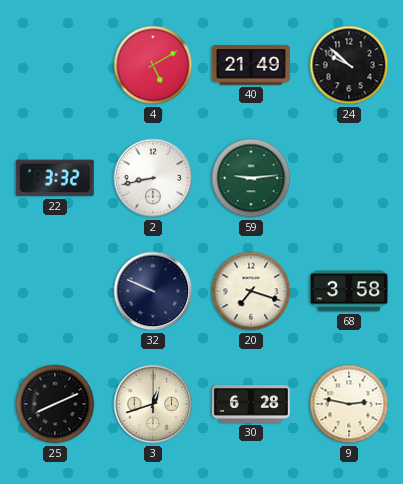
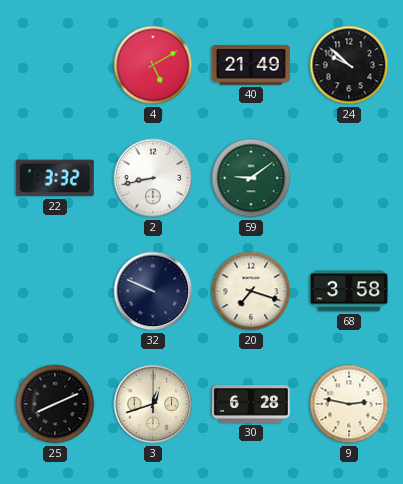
59: 9:14 -> 9:09 (251, 178)
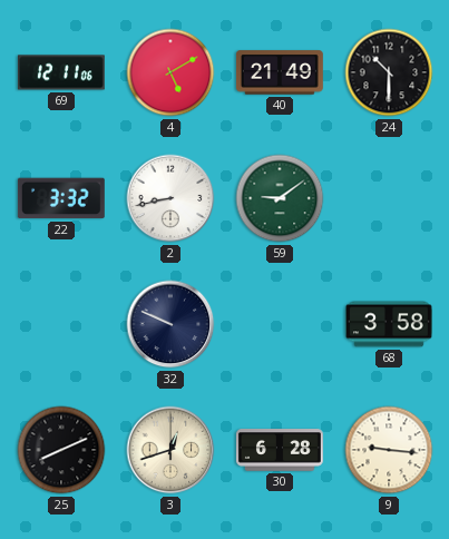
69: none -> 12:11 (61, 72)
24: 9:52 -> 10:30 (389, 72)
20: 7:18 -> none (251, 291)
9: 2:47 -> 9:16 (389, 450)
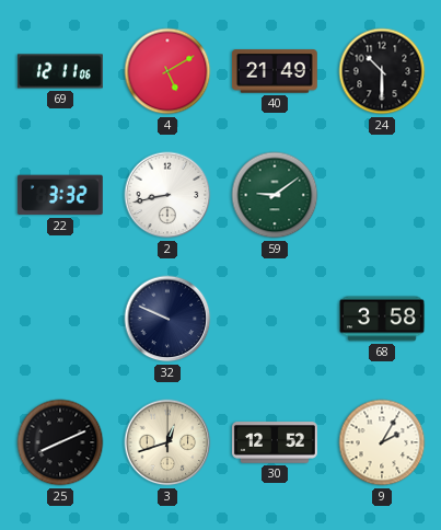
30: 6:28 -> 12:52 (275, 442)
9: 9:16 -> 2:05 (382, 442)
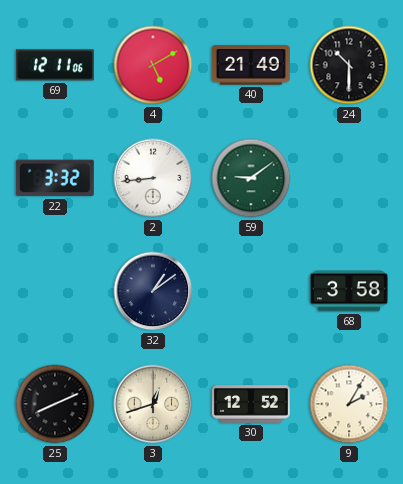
2: 8:43 -> 8:44 (153, 178)
32: 9:49 -> 1:09 (153, 291)
